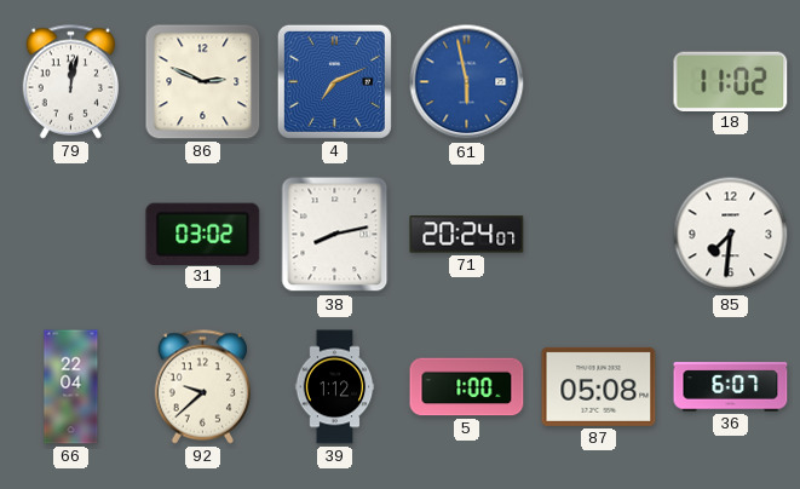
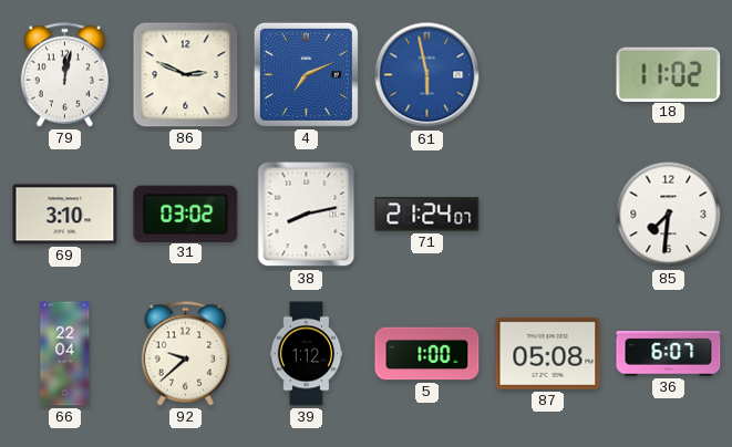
69: none -> 3:10 (65, 215)
71: 20:24 -> 21:24 (427, 215)
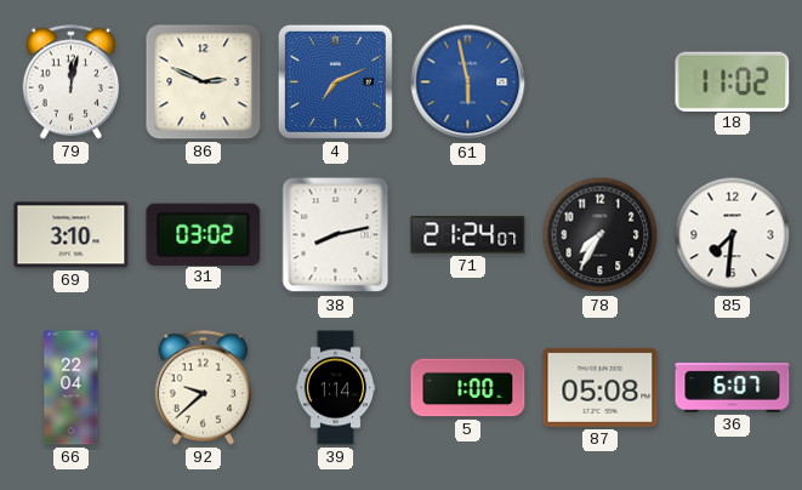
78: none -> 7:35 (601, 235)
39: 1:12 -> 1:14 (336, 388)
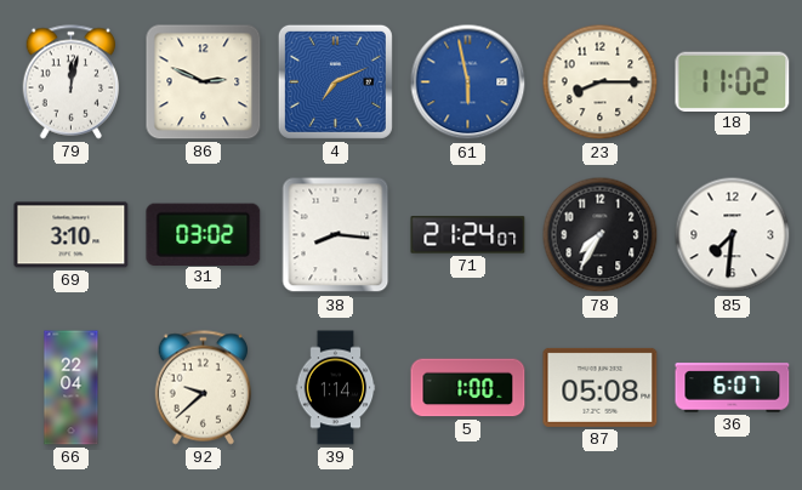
23: none -> 8:15 (601, 82)
38: 8:13 -> 8:16 (336, 235)
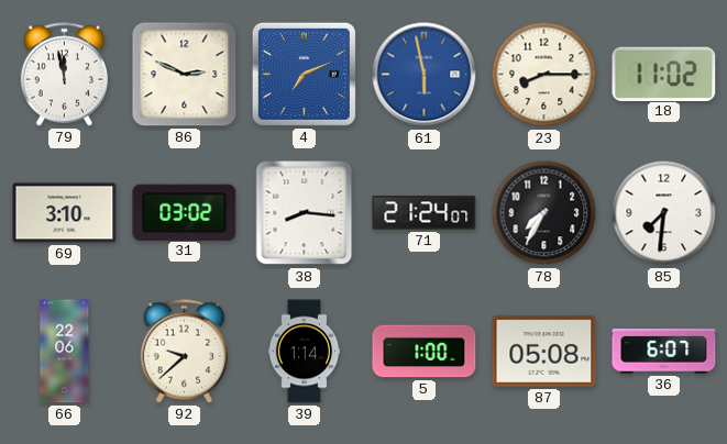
79: 12:02 -> 11:58 (65, 75)
66: 22:04 -> 22:06 (65, 352)
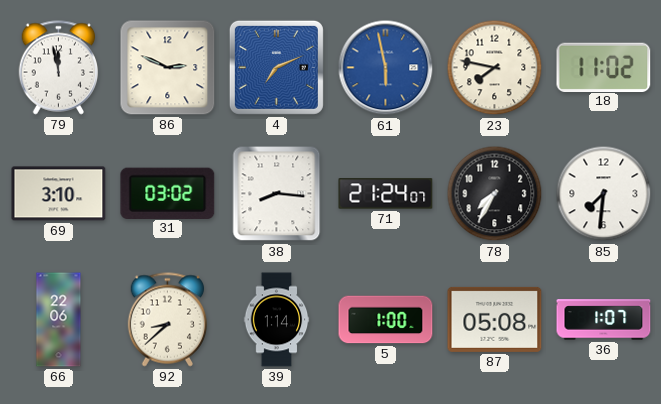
23: 8:15 -> 7:47 (495, 68)
92: 9:38 -> 8:38 (168, 320)
36: 6:07 -> 1:07 (604, 320)
